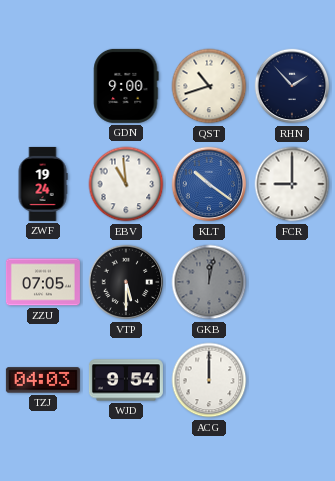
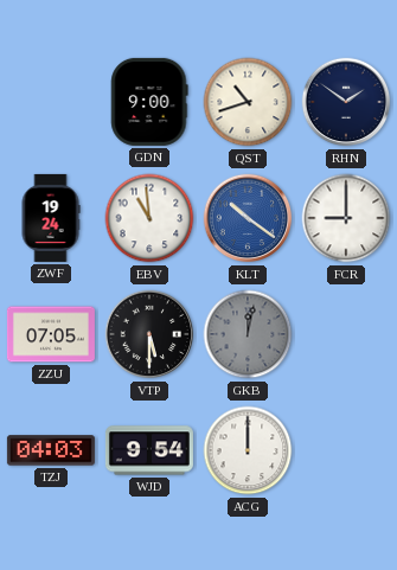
RHN: 1:53 -> 1:51 (346, 102)
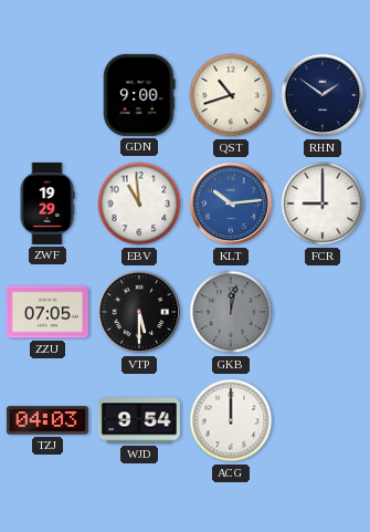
ZWF: 19:24 -> 19:29 (47, 204)
KLT: 10:21 -> 10:14 (231, 204)
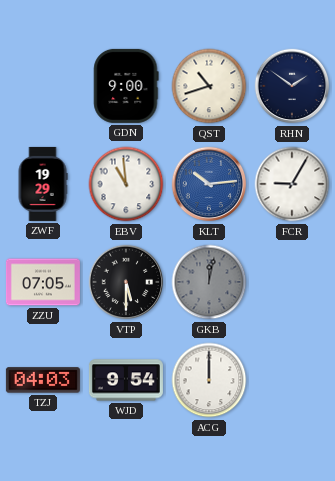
FCR: 9:00 -> 9:05 (292, 184)
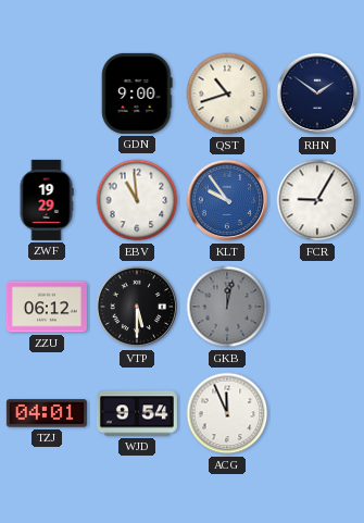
KLT: 10:14 -> 9:54 (227, 200)
ZZU: 07:05 -> 06:12 (47, 307)
TZJ: 04:03 -> 04:01 (47, 413)
ACG: 12:00 -> 11:56 (227, 413)
